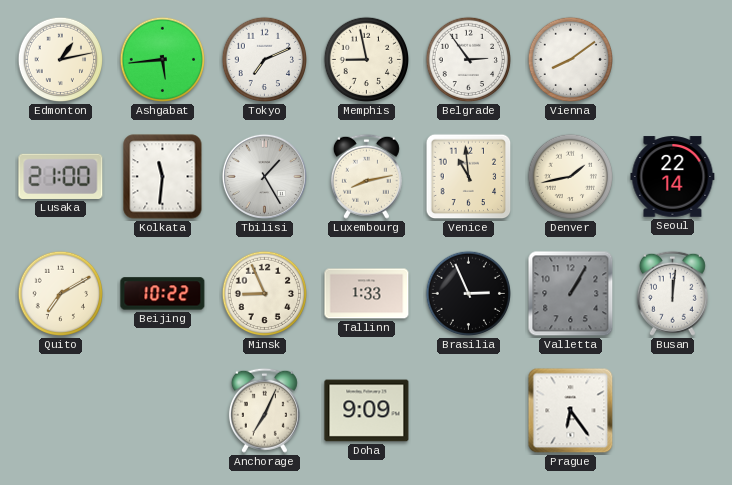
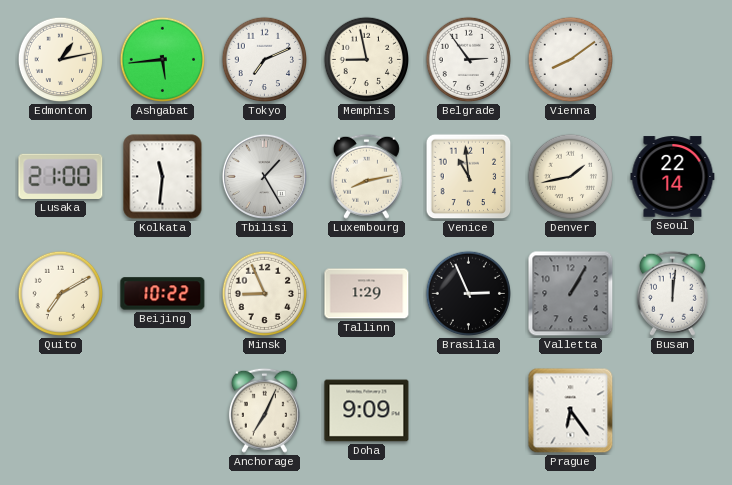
Tallinn: 1:33 -> 1:29 (367, 294)
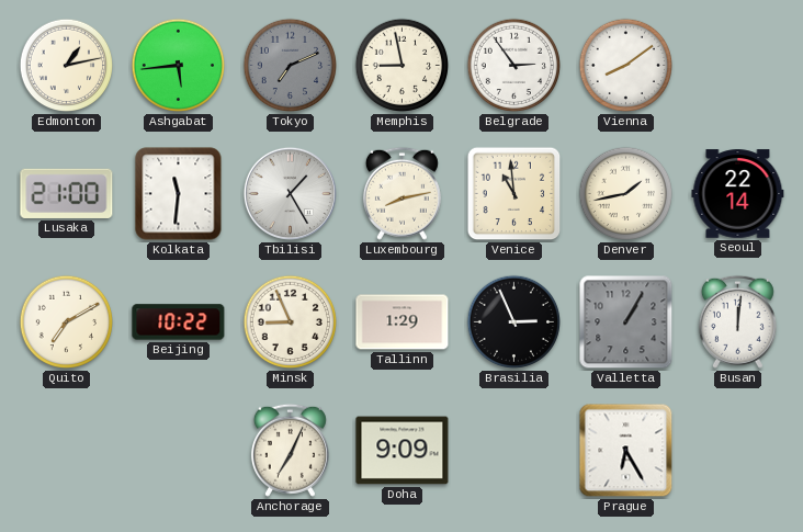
Tokyo dial: white -> grey (291, 66)
Prague: 6:24 -> 6:25 (626, 451)
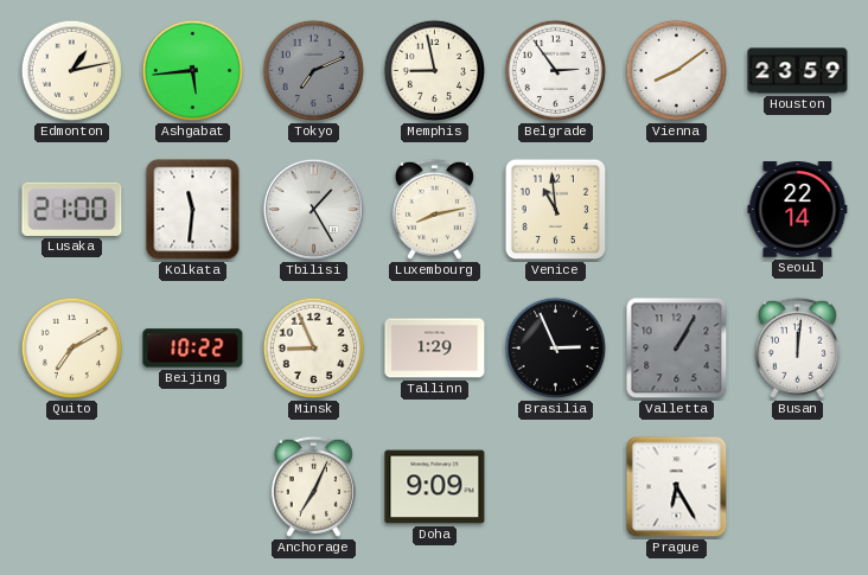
Houston: none -> 23:59 (798, 71)
Denver: 1:43 -> none (626, 194)
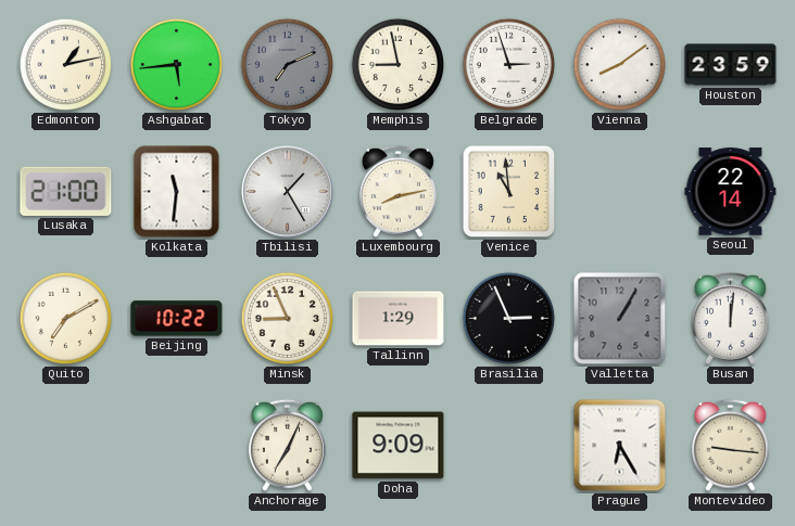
Belgrade: 2:54 -> 2:57 (509, 65)
Montevideo: none -> 9:16 (730, 445)
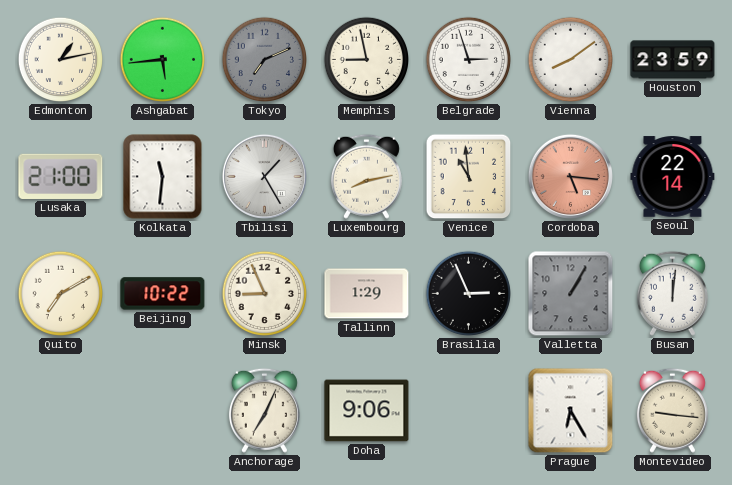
Cordoba: none -> 5:16 (570, 176)
Doha: 9:09 -> 9:06 (367, 411)
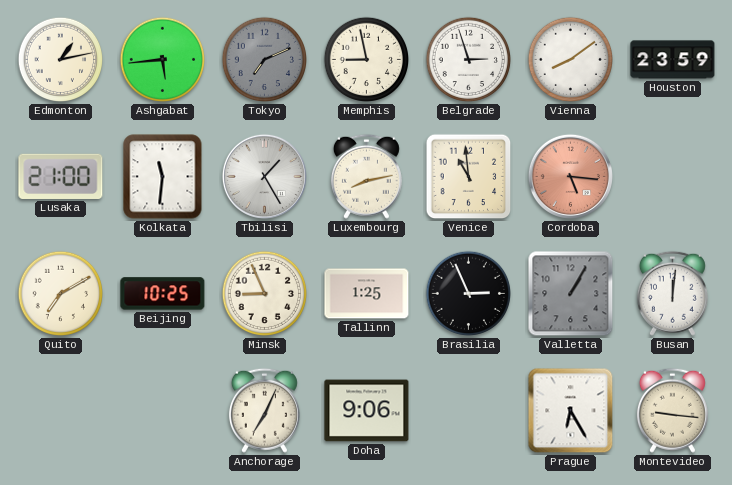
Seoul: 22:14 -> none (673, 177)
Beijing: 10:22 -> 10:25 (163, 294)
Tallinn: 1:29 -> 1:25 (367, 294)
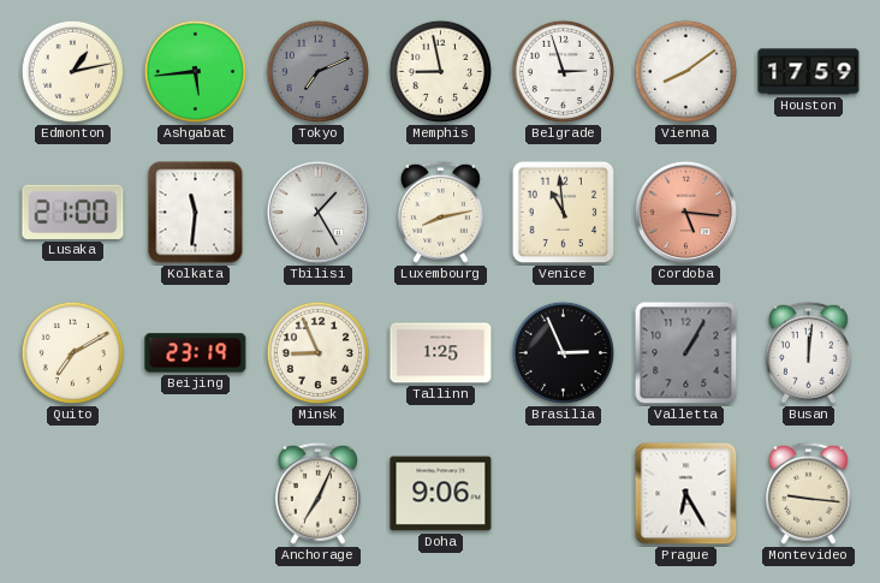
Houston: 23:59 -> 17:59 (809, 72)
Beijing: 10:25 -> 23:19 (196, 353)
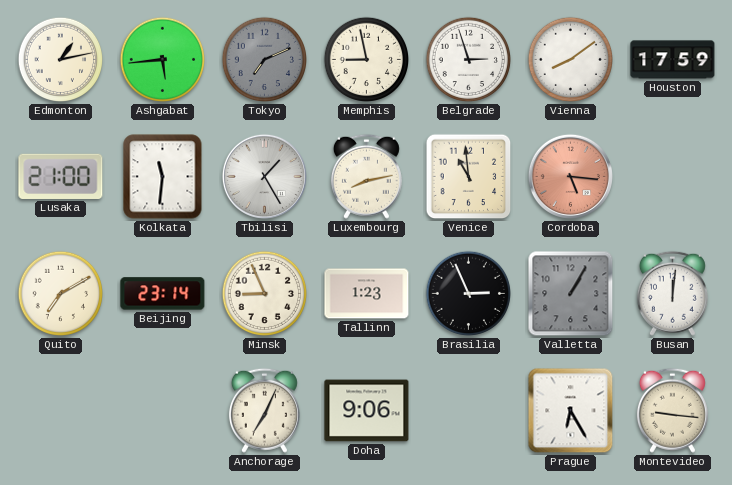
Beijing: 23:19 -> 23:14 (163, 294)
Tallinn: 1:25 -> 1:23 (367, 294)
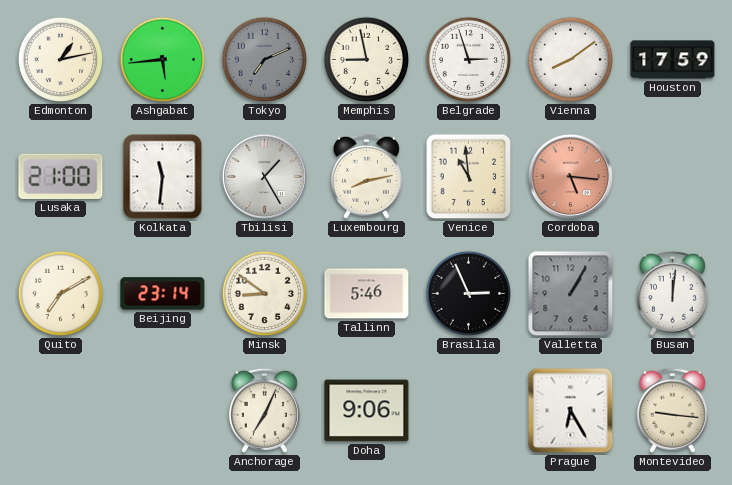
Minsk: 8:56 -> 8:51 (265, 294)
Tallinn: 1:23 -> 5:46 (367, 294)
